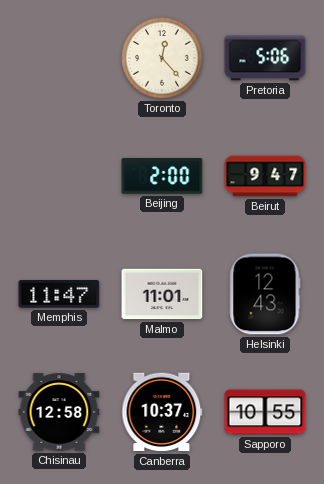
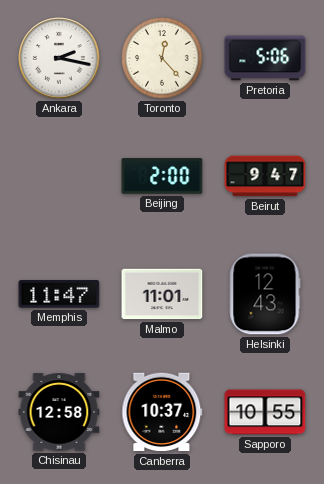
Ankara: none -> 2:17 (59, 58)
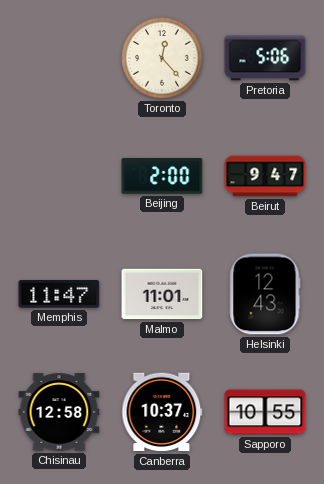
Ankara: 2:17 -> none (59, 58)
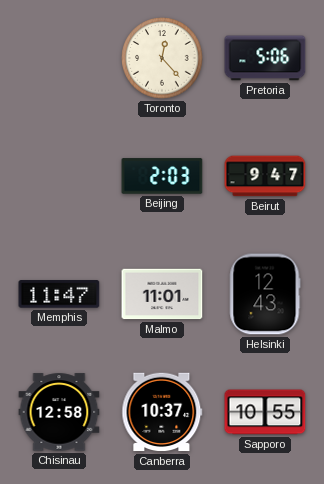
Beijing: 2:00 -> 2:03 (162, 176)
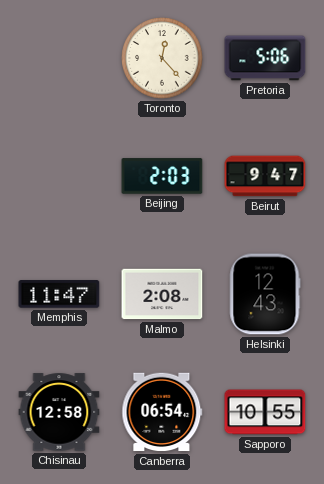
Malmo: 11:01 -> 2:08 (162, 294)
Canberra: 10:37 -> 06:54 (162, 412)
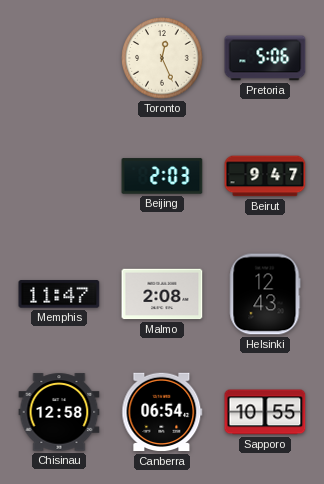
Toronto: 12:23 -> 12:26 (162, 58)
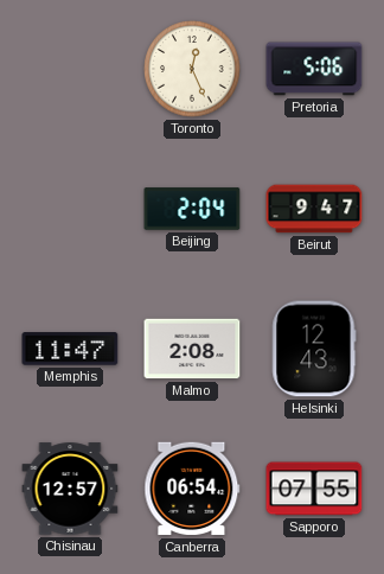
Beijing: 2:03 -> 2:04 (192, 209)
Chisinau: 12:58 -> 12:57 (70, 489)
Sapporo: 10:55 -> 07:55 (314, 489)
